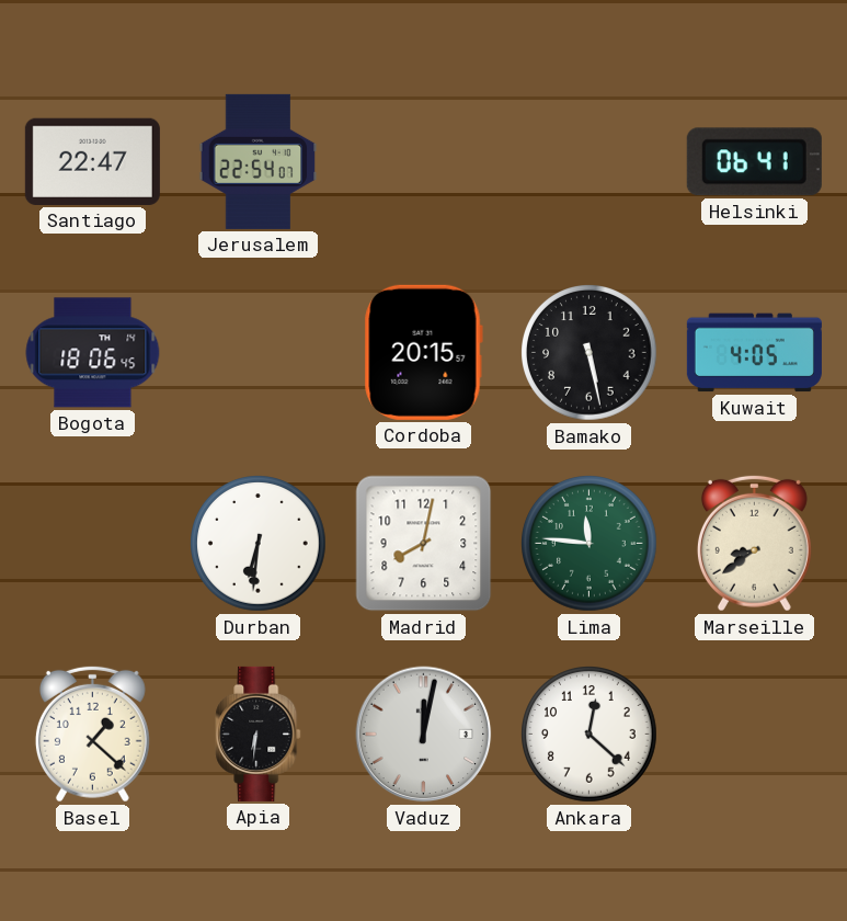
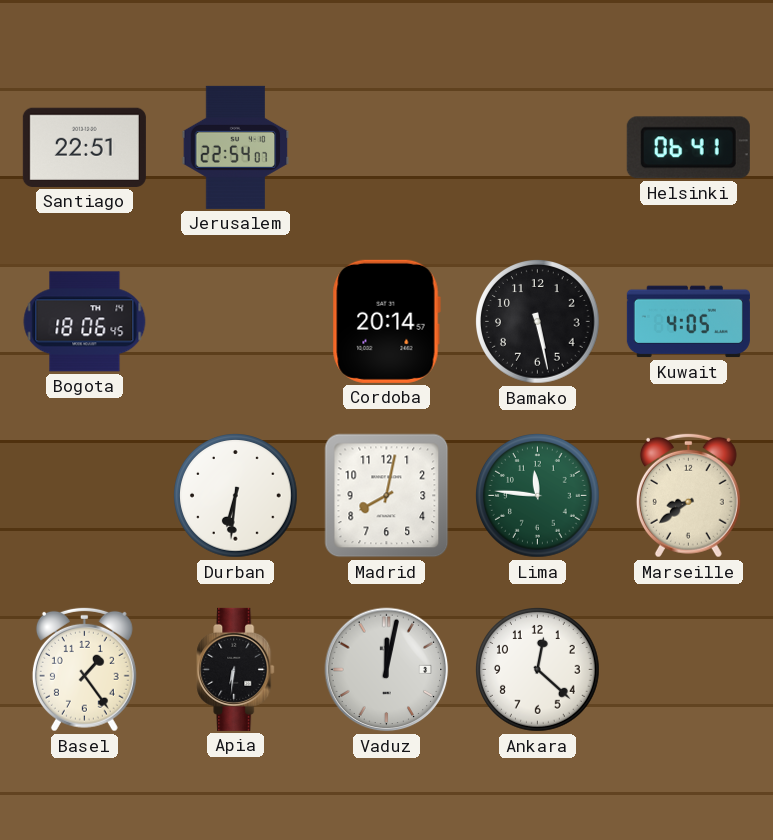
Santiago: 22:47 -> 22:51 (84, 147)
Cordoba: 20:15 -> 20:14 (386, 321)
Basel: 1:22 -> 1:24 (84, 669)
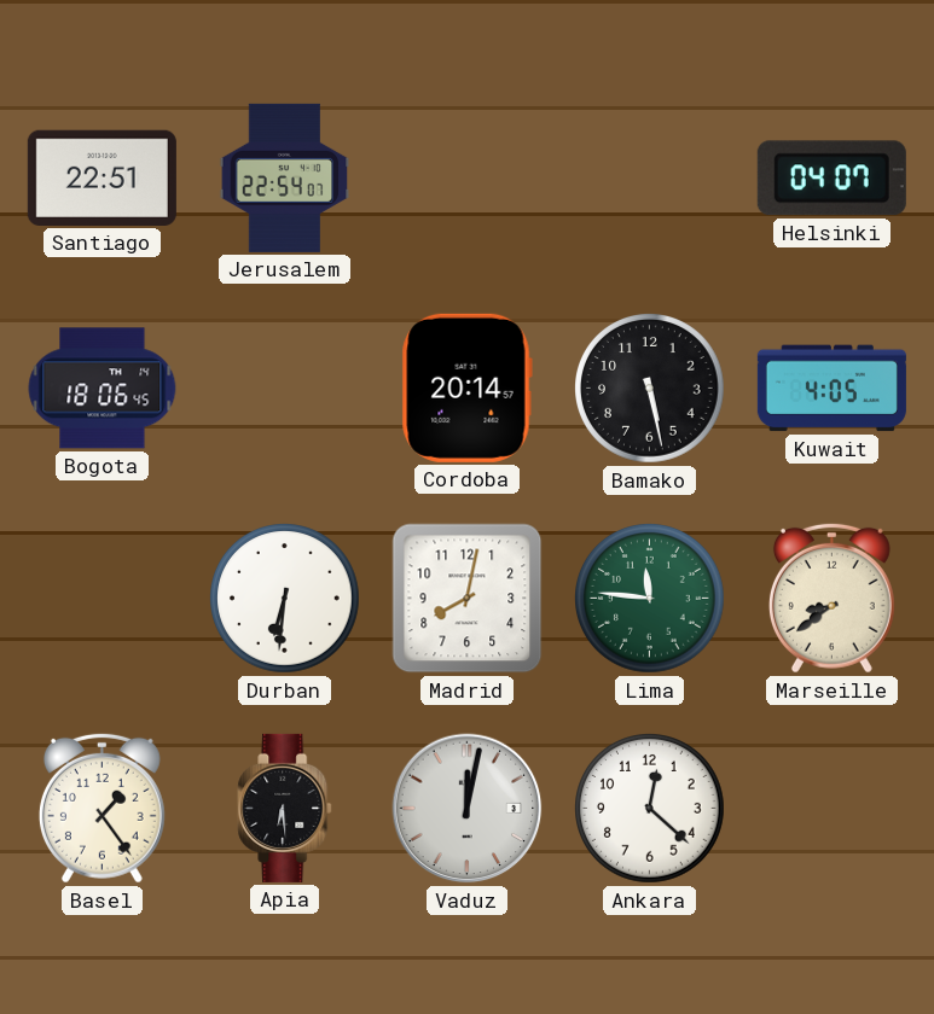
Helsinki: 06:41 -> 04:07 (831, 179)
Apia: 6:31 -> 6:29 (285, 808)
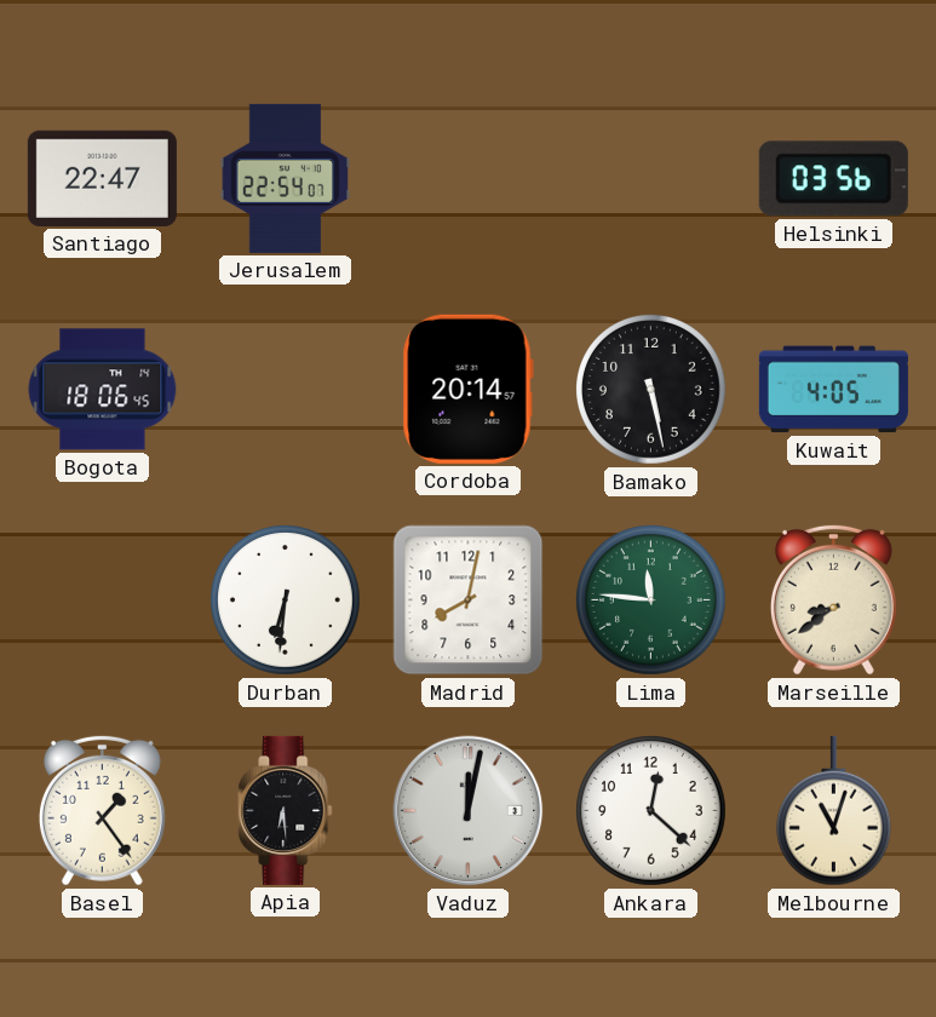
Santiago: 22:51 -> 22:47 (102, 178)
Helsinki: 04:07 -> 03:56 (833, 179)
Melbourne: none -> 11:03 (833, 811)
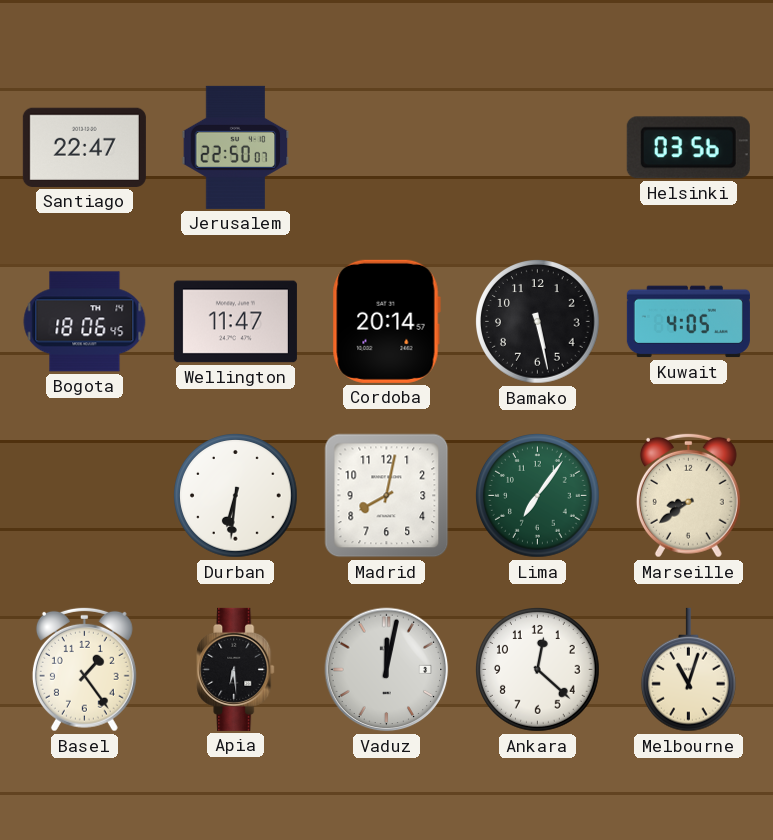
Jerusalem: 22:54 -> 22:50 (236, 147)
Wellington: none -> 11:47 (235, 322)
Lima: 11:46 -> 7:06 (538, 496)
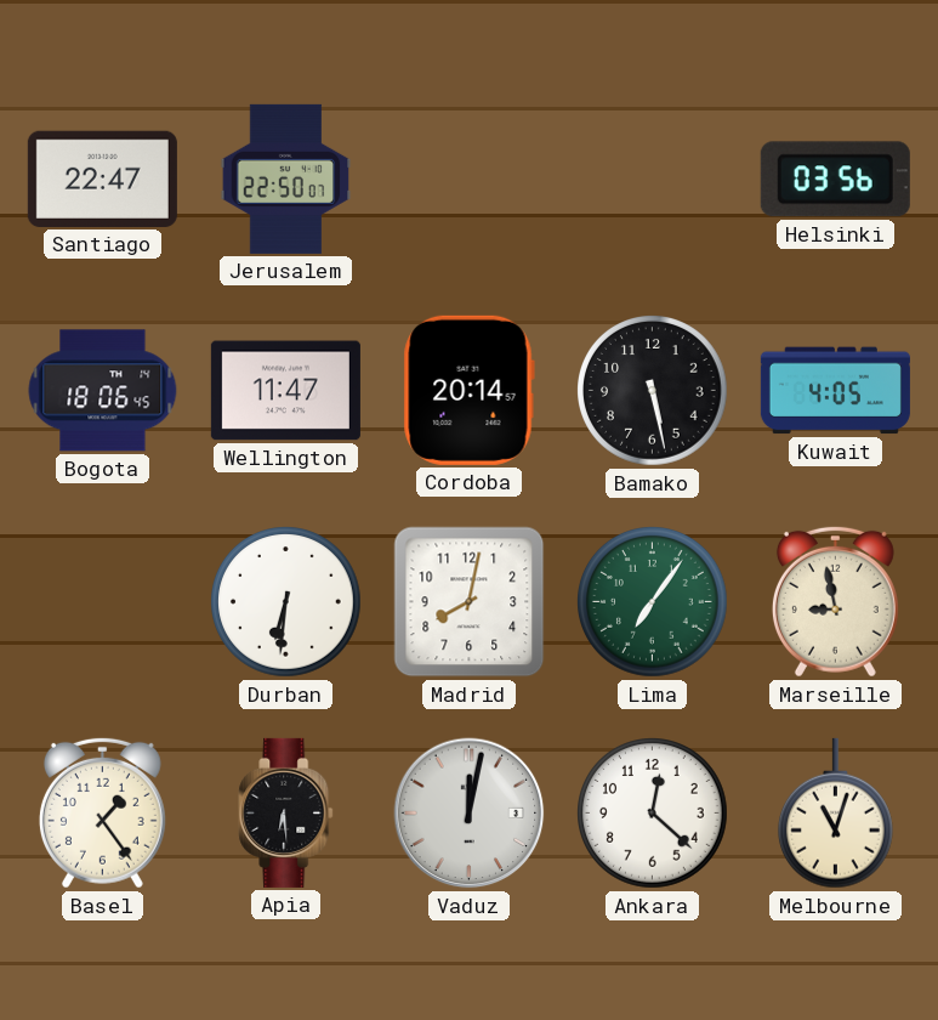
Marseille: 8:39 -> 8:58 (835, 601)
